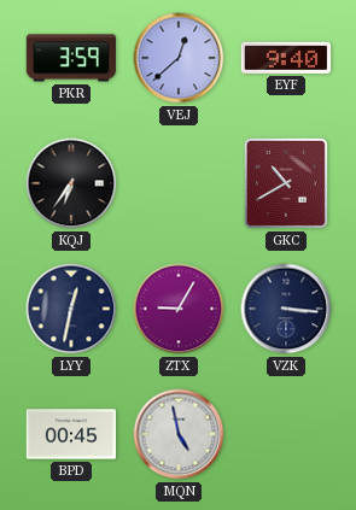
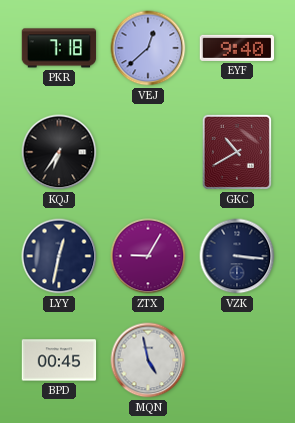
PKR: 3:59 -> 7:18 (59, 48)
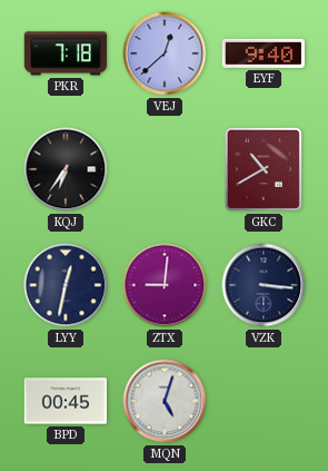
ZTX: 9:05 -> 9:01 (165, 285)
MQN: 4:58 -> 5:03 (165, 401)
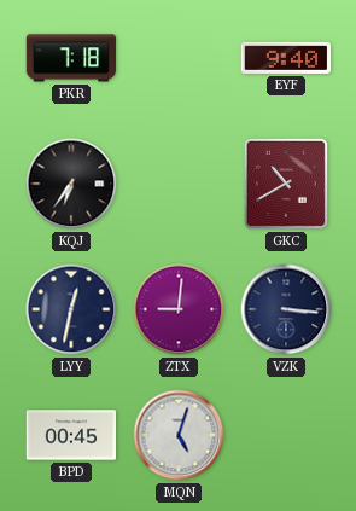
VEJ: 12:38 -> none (165, 53)
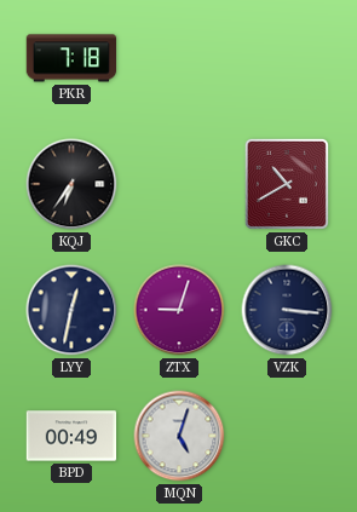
EYF: 9:40 -> none (286, 58)
ZTX: 9:01 -> 9:03 (179, 310)
BPD: 00:45 -> 00:49 (71, 436)
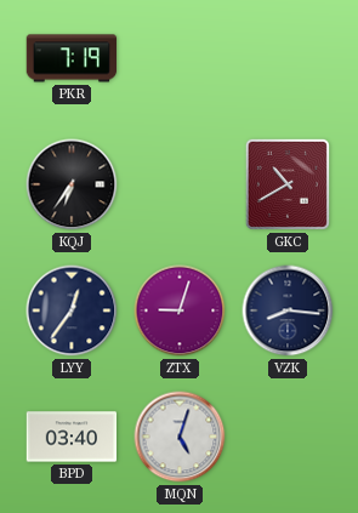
PKR: 7:18 -> 7:19 (72, 58)
LYY: 12:32 -> 12:36 (72, 310)
VZK: 3:16 -> 8:16 (288, 310)
BPD: 00:49 -> 03:40 (72, 437)
